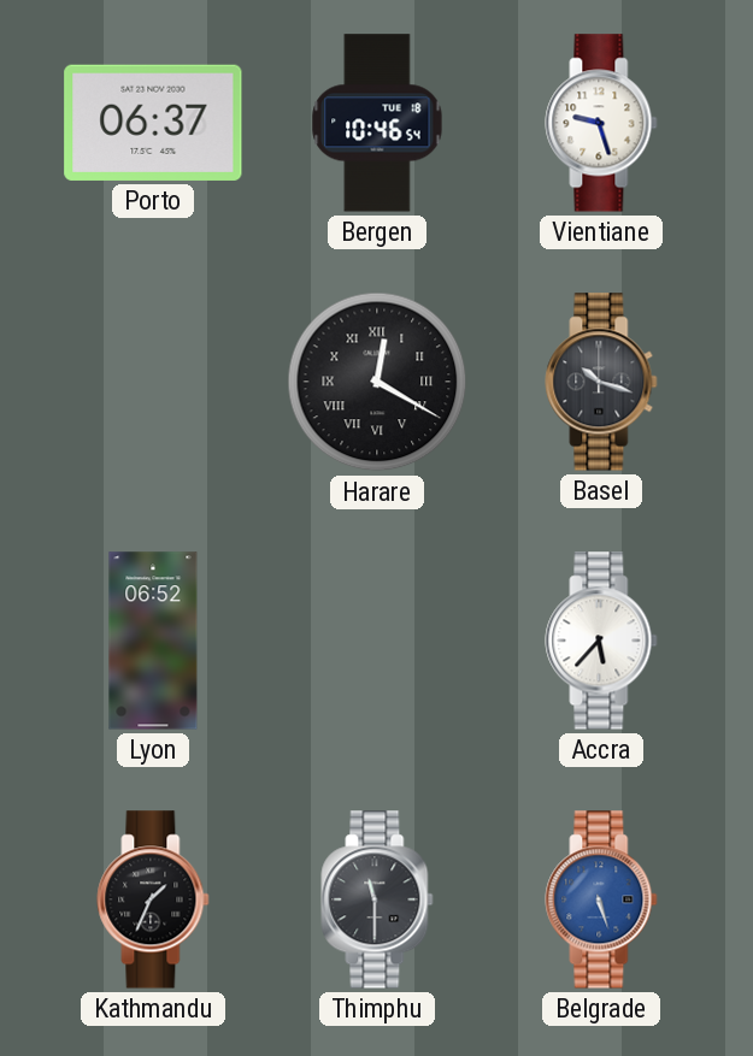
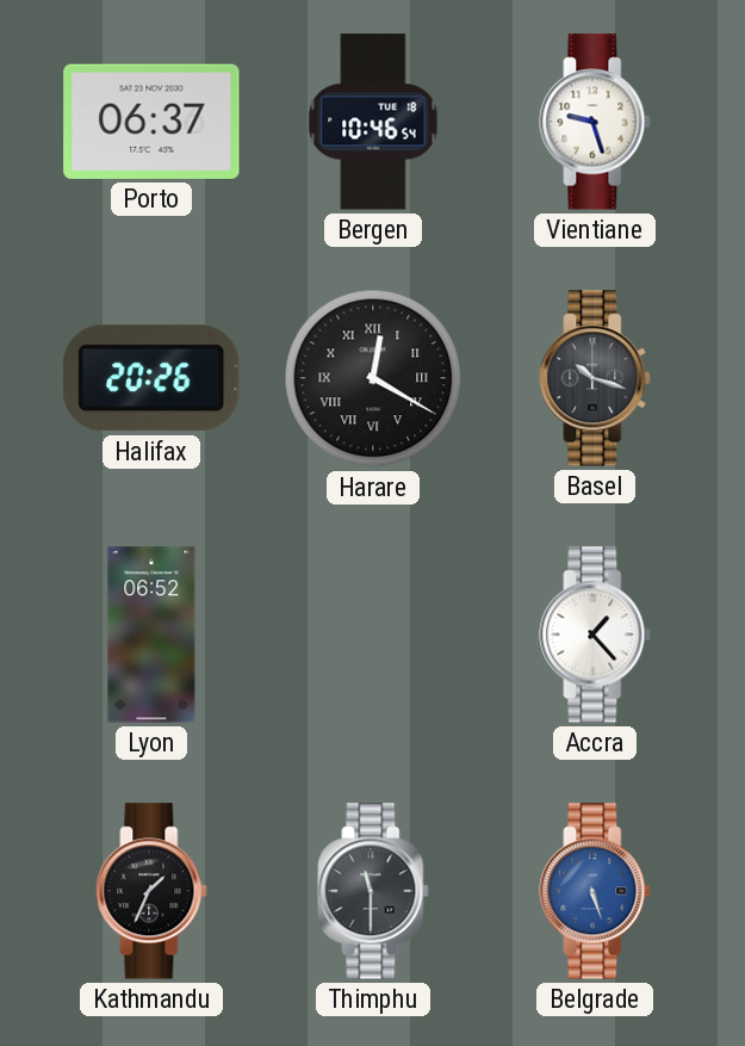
Halifax: none -> 20:26 (151, 378)
Accra: 5:37 -> 1:23 (595, 635)
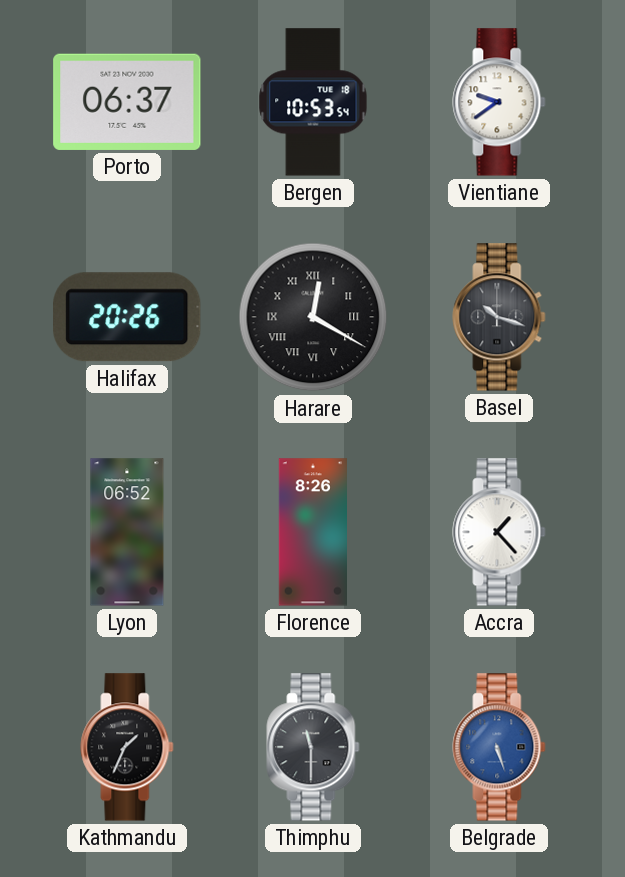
Bergen: 10:46 -> 10:53 (313, 102)
Vientiane: 9:27 -> 9:39 (499, 102)
Florence: none -> 8:26 (312, 532)
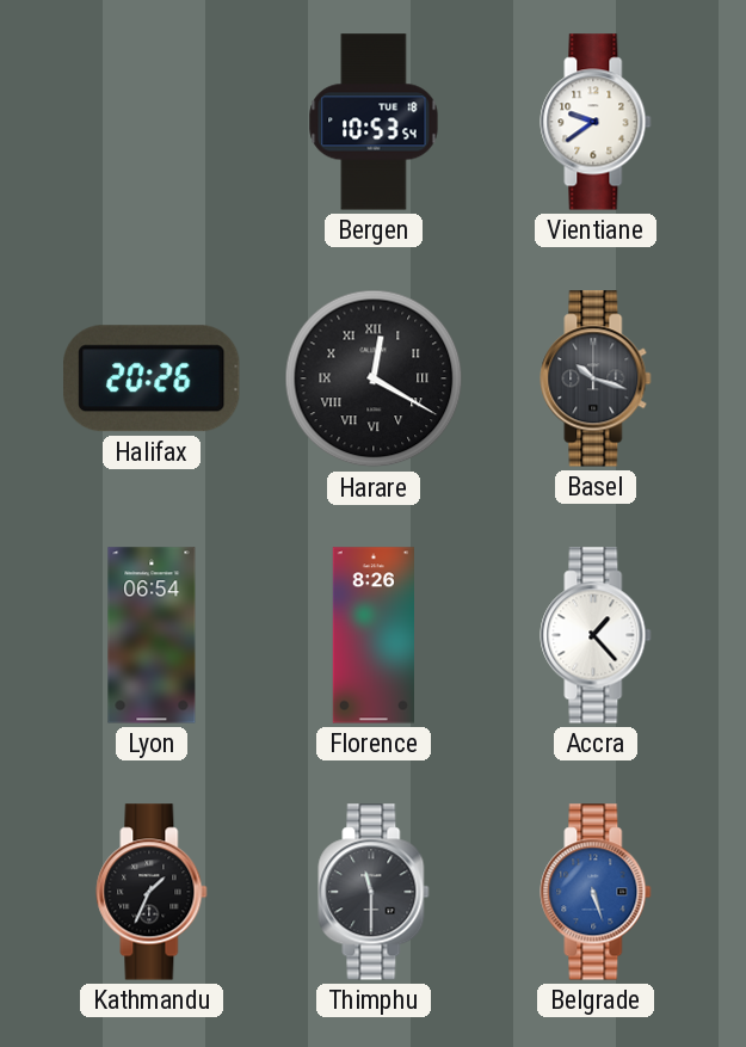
Porto: 06:37 -> none (127, 102)
Lyon: 06:52 -> 06:54 (152, 635)
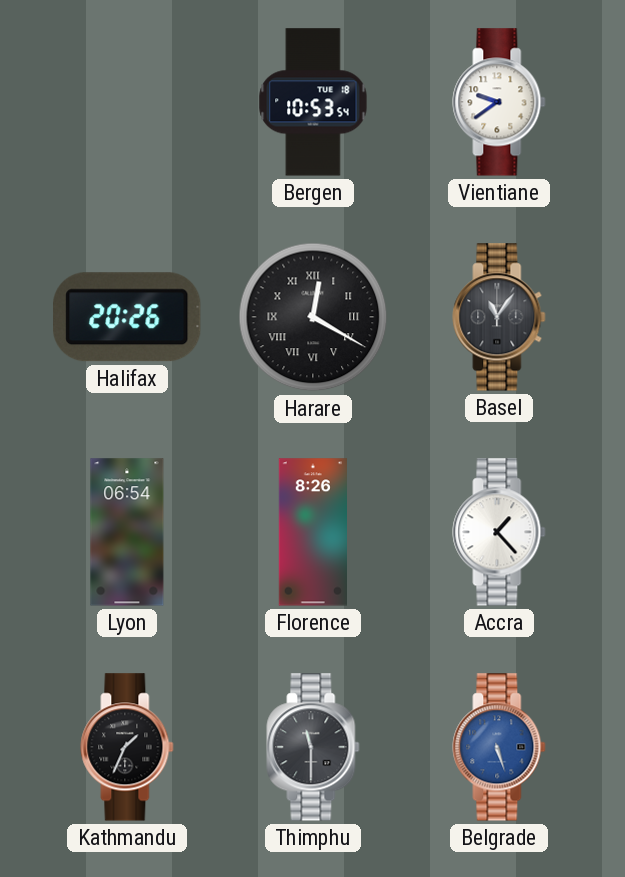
Basel: 10:18 -> 11:06 (499, 317)
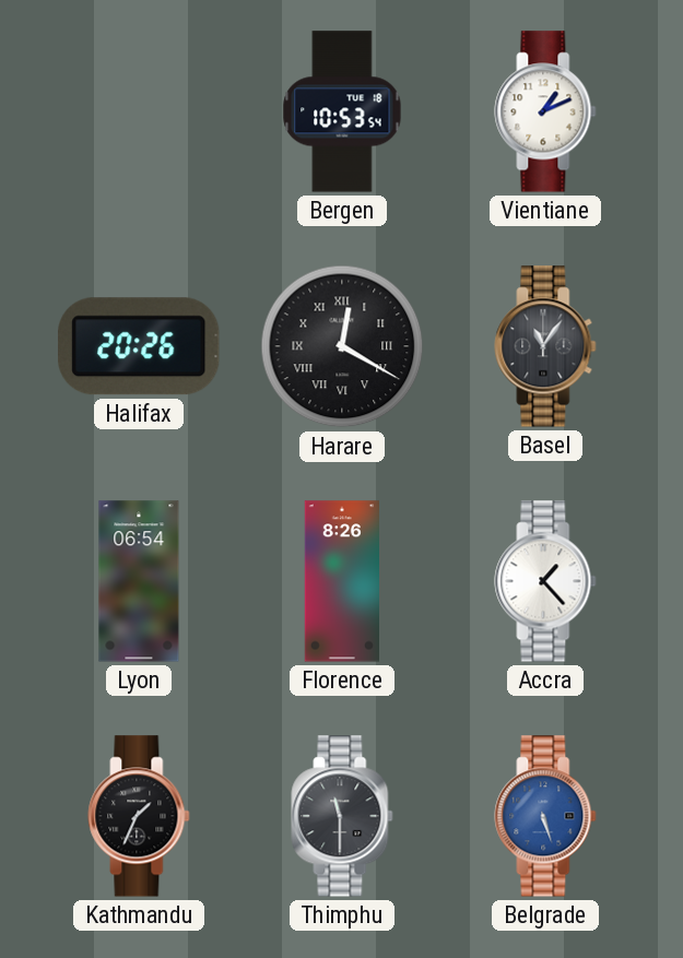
Vientiane: 9:39 -> 1:11 (545, 111)
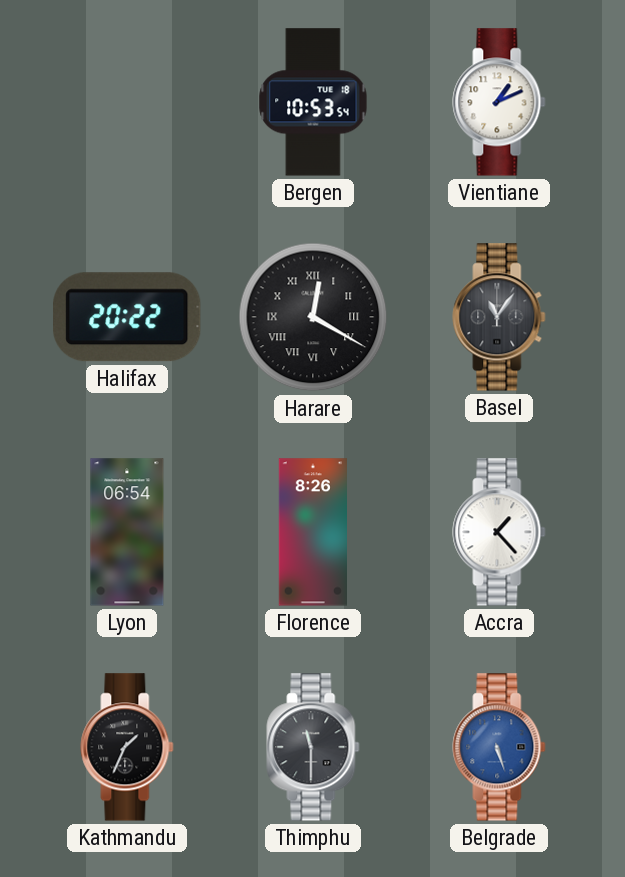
Halifax: 20:26 -> 20:22 (127, 317)
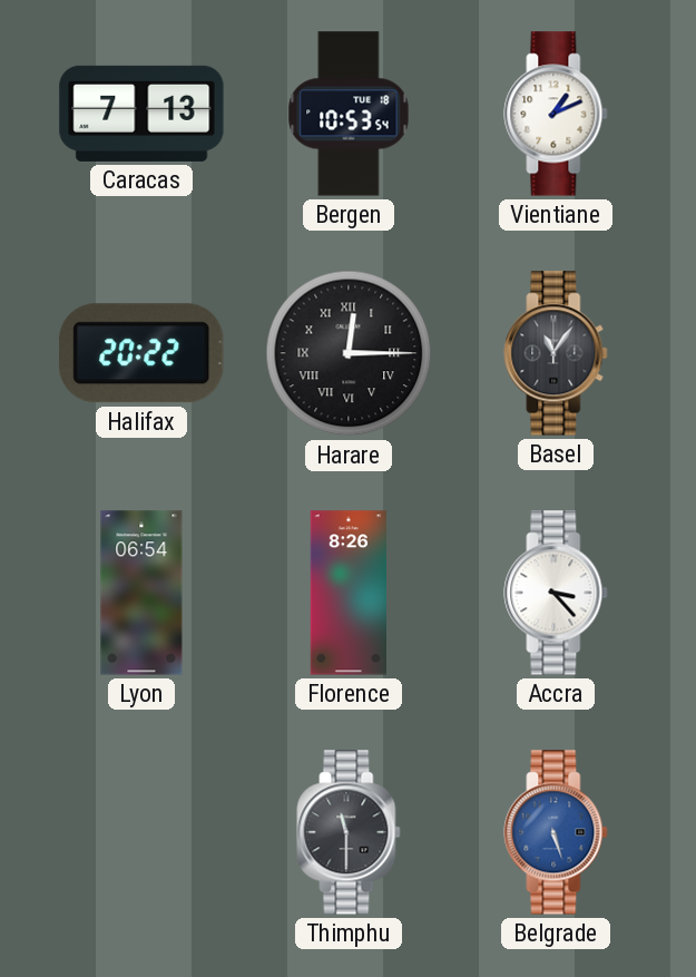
Caracas: none -> 7:13 (141, 114)
Harare: 12:20 -> 12:15 (349, 353)
Accra: 1:23 -> 3:23 (556, 593)
Kathmandu: 1:34 -> none (127, 747)
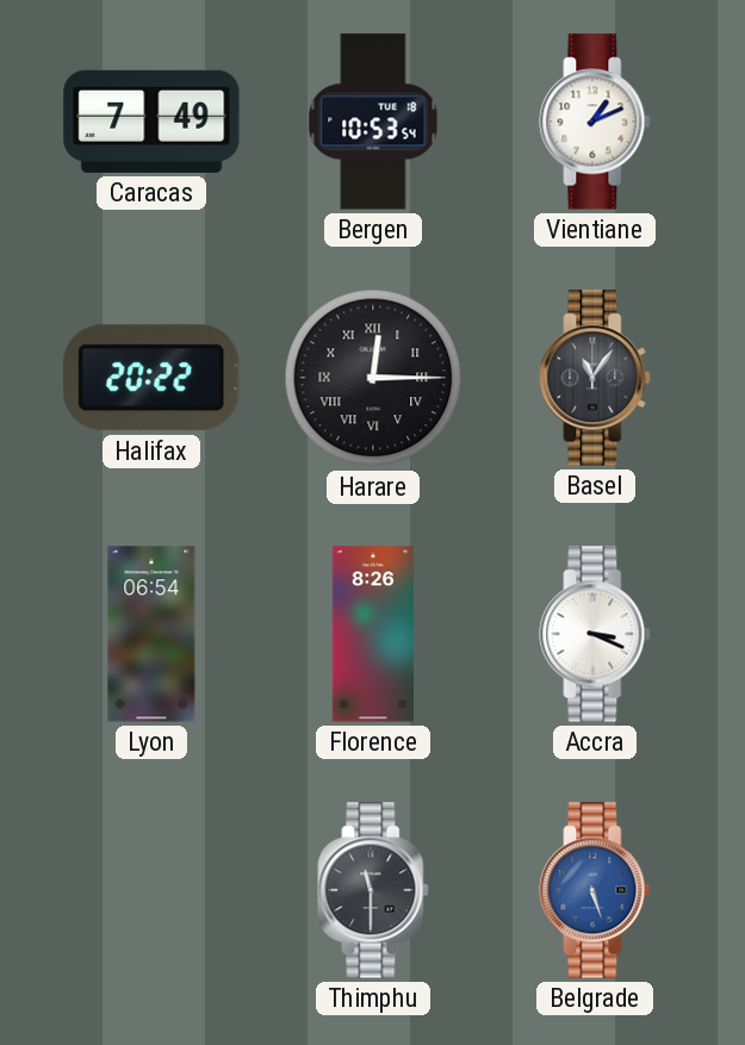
Caracas: 7:13 -> 7:49 (151, 122)
Accra: 3:23 -> 3:19 (595, 634)
